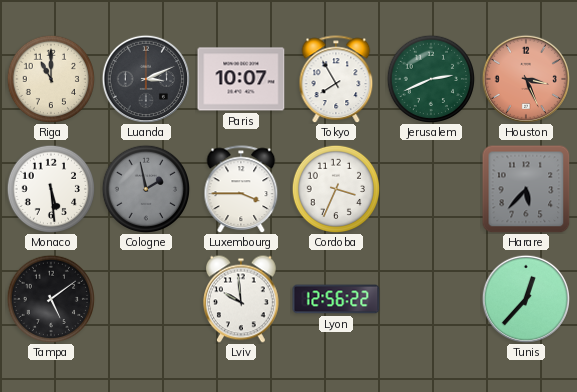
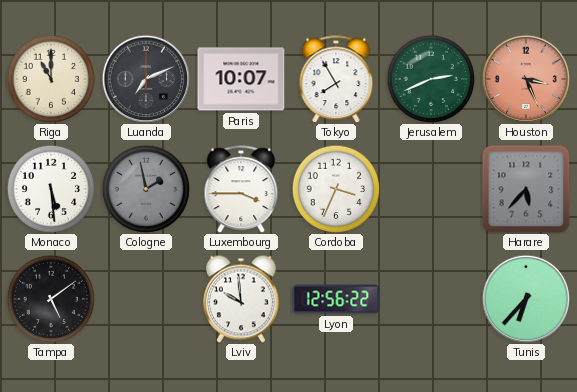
Luanda: 3:11 -> 7:11 (145, 78)
Tunis: 12:37 -> 6:37 (525, 298)
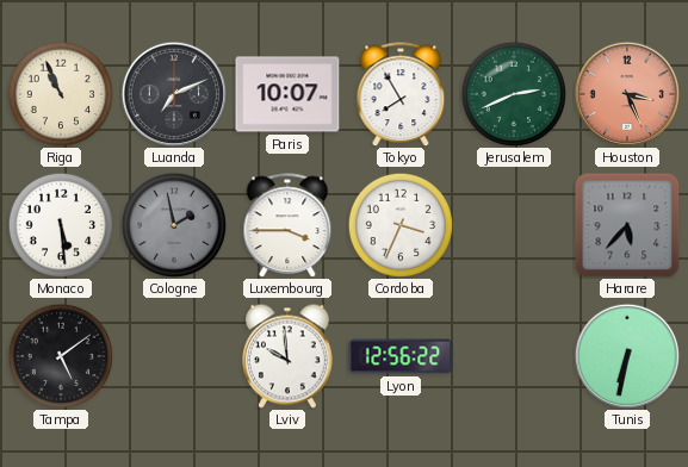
Riga: 11:00 -> 10:56 (61, 94)
Tunis: 6:37 -> 6:32 (626, 355)
